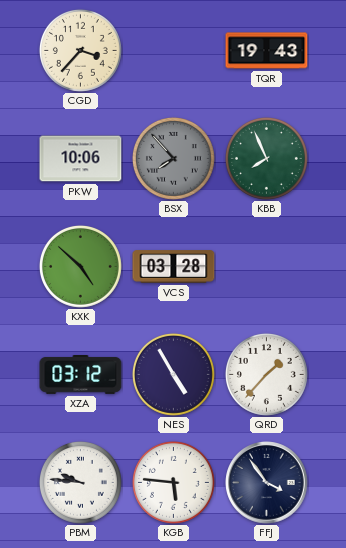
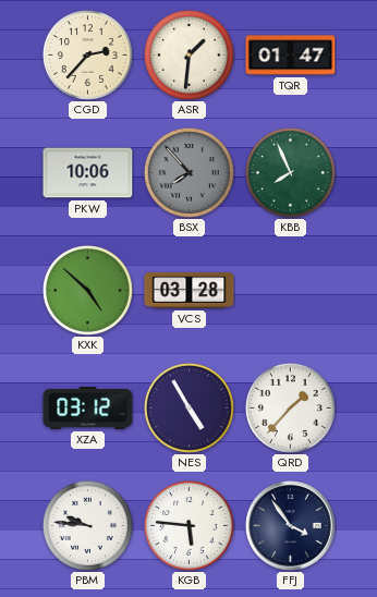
CGD: 3:37 -> 2:37 (87, 54)
ASR: none -> 1:31 (188, 54)
TQR: 19:43 -> 01:47 (291, 56)
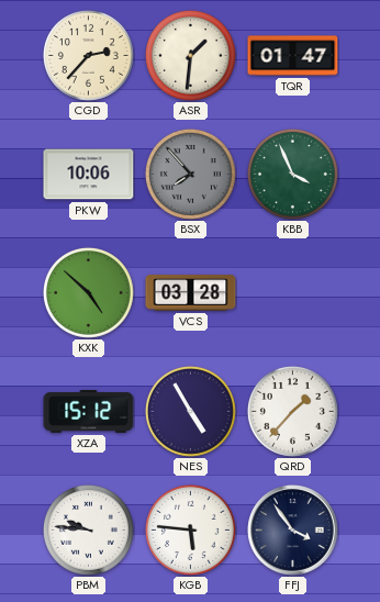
KBB: 7:56 -> 3:56 (292, 174)
XZA: 03:12 -> 15:12 (89, 412)
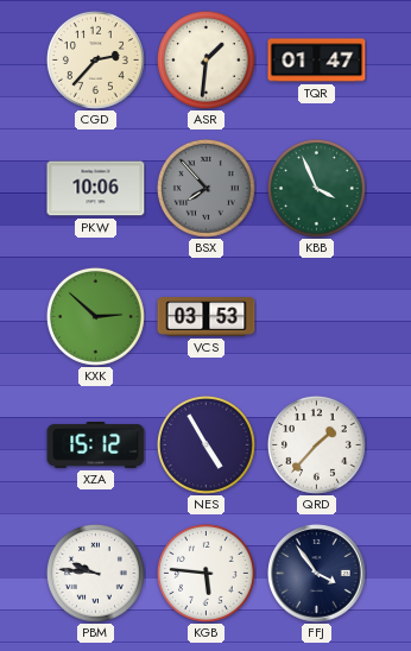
KXK: 4:52 -> 2:52 (95, 316)
VCS: 03:28 -> 03:53 (207, 317)
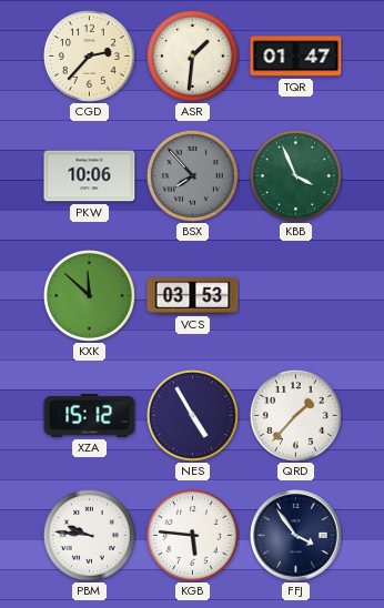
KXK: 2:52 -> 11:52 (89, 295)
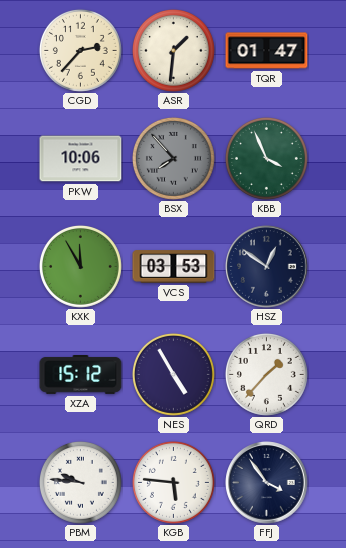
KXK: 11:52 -> 11:55 (80, 266)
HSZ: none -> 12:51 (267, 267)
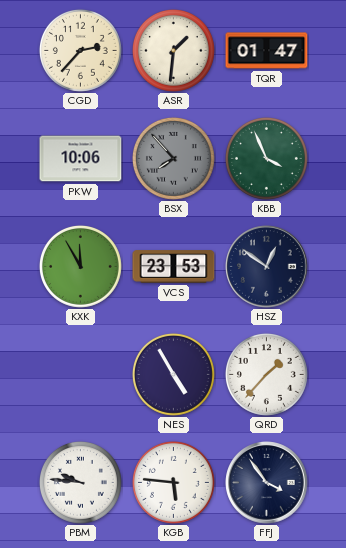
VCS: 03:53 -> 23:53 (174, 267)
XZA: 15:12 -> none (81, 375)
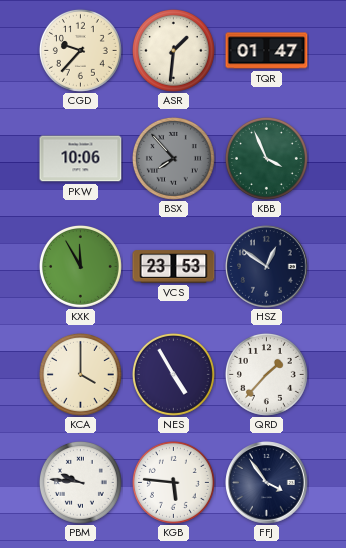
CGD: 2:37 -> 9:37 (80, 50)
KCA: none -> 4:00 (80, 374)
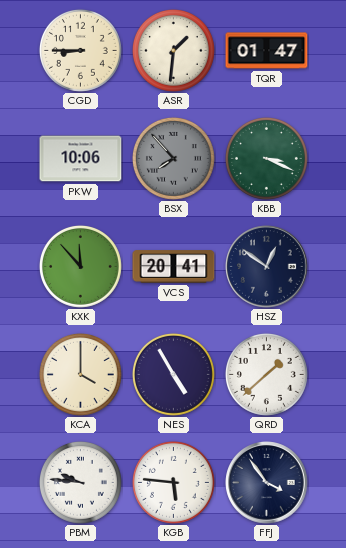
CGD: 9:37 -> 8:45 (80, 50)
KBB: 3:56 -> 3:19 (266, 158)
KXK: 11:55 -> 11:53 (80, 266)
VCS: 23:53 -> 20:41 (174, 267)
QRD: 1:37 -> 1:38 (266, 374)
